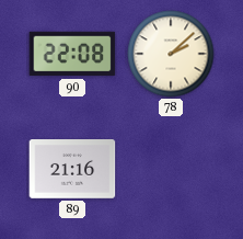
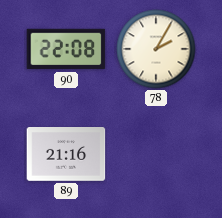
78: 2:08 -> 2:05 (156, 49)
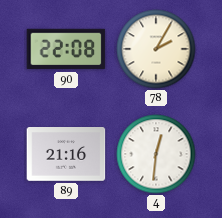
4: none -> 12:31 (156, 154)
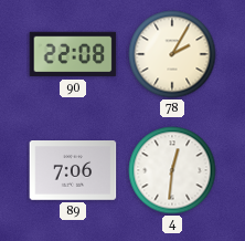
89: 21:16 -> 7:06 (73, 171)
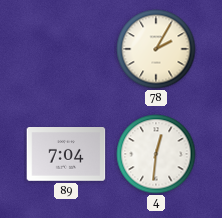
90: 22:08 -> none (73, 54)
89: 7:06 -> 7:04 (66, 155)
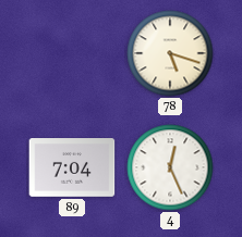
78: 2:05 -> 5:18 (170, 53)
4: 12:31 -> 12:26 (170, 167)
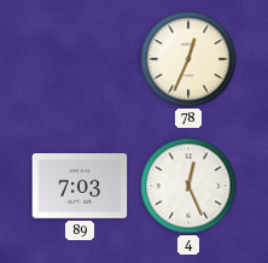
78: 5:18 -> 12:34 (188, 59)
89: 7:04 -> 7:03 (80, 187)
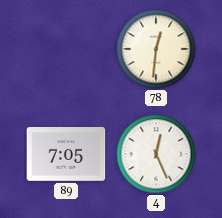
78: 12:34 -> 12:31 (156, 49)
89: 7:03 -> 7:05 (66, 155)
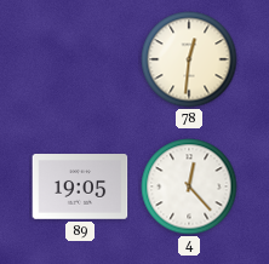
89: 7:05 -> 19:05 (80, 188)
4: 12:26 -> 12:23 (189, 186)
